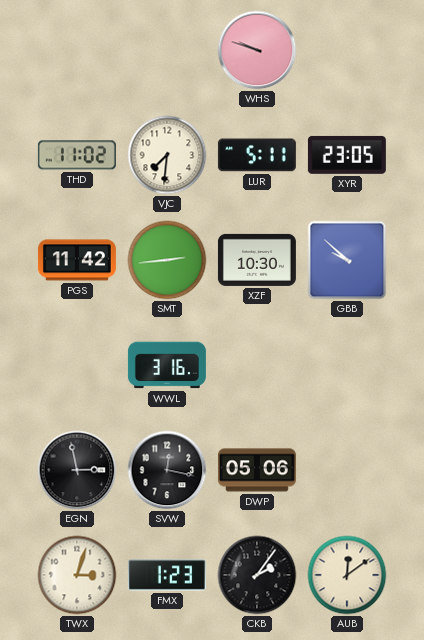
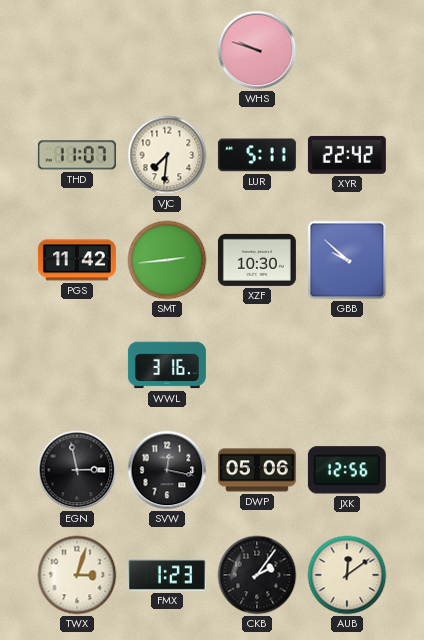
THD: 11:02 -> 11:07 (77, 155)
XYR: 23:05 -> 22:42 (347, 155)
JXK: none -> 12:56 (347, 470)
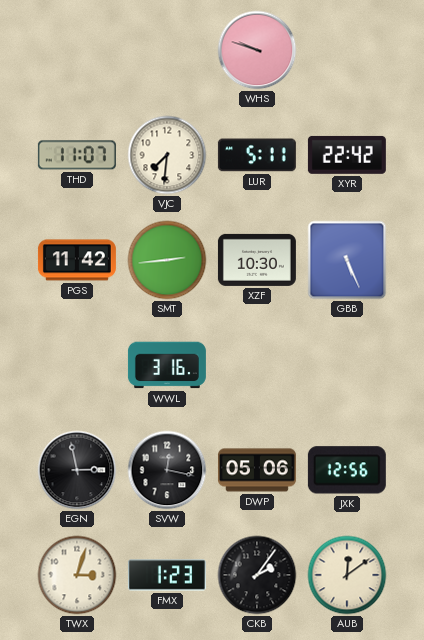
GBB: 9:52 -> 5:26 (347, 260)
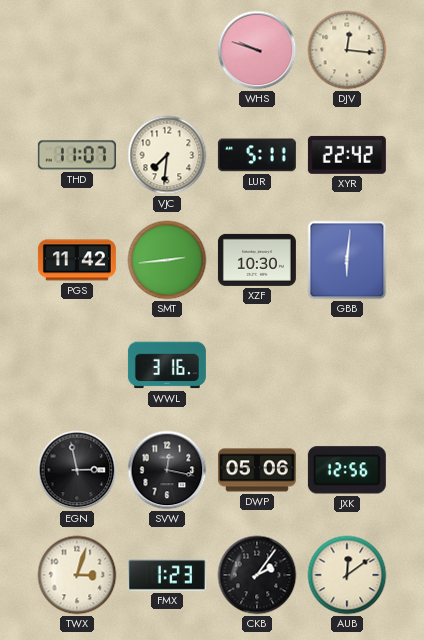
DJV: none -> 12:16 (347, 50)
GBB: 5:26 -> 6:01 (347, 260)
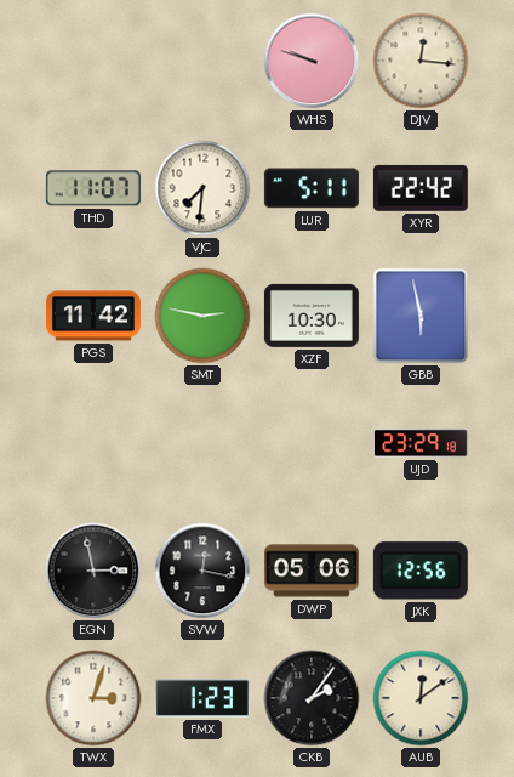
SMT: 2:44 -> 2:47 (202, 316)
GBB: 6:01 -> 5:58 (421, 316)
WWL: 3:16 -> none (167, 365)
UJD: none -> 23:29 (421, 443)
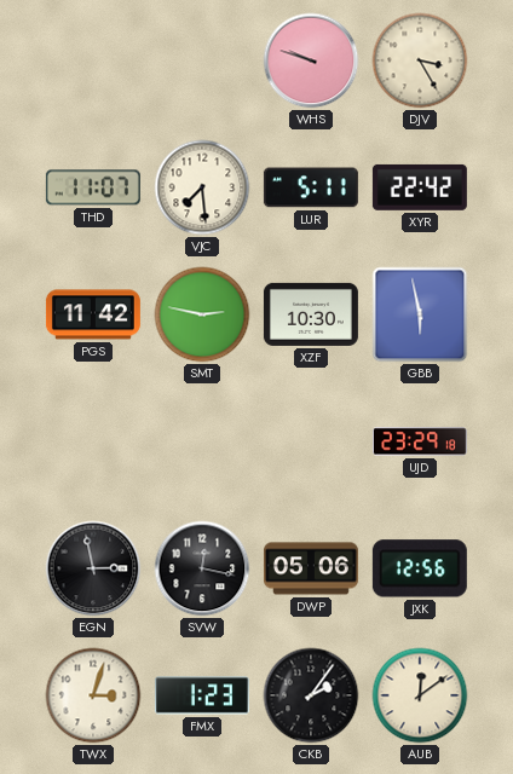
DJV: 12:16 -> 3:25 (420, 60)
VJC: 7:31 -> 7:29 (202, 187)
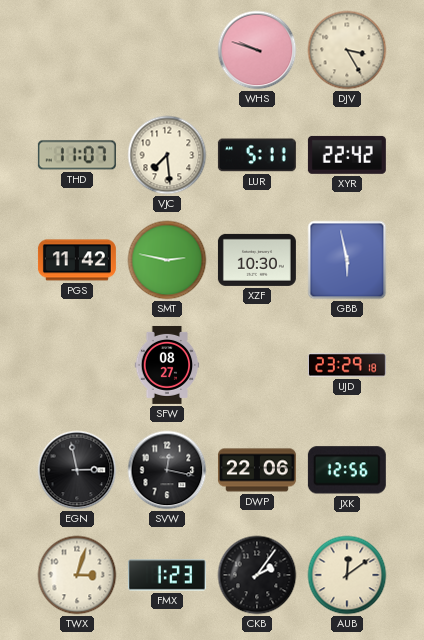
SFW: none -> 08:27 (167, 365)
DWP: 05:06 -> 22:06 (257, 470)
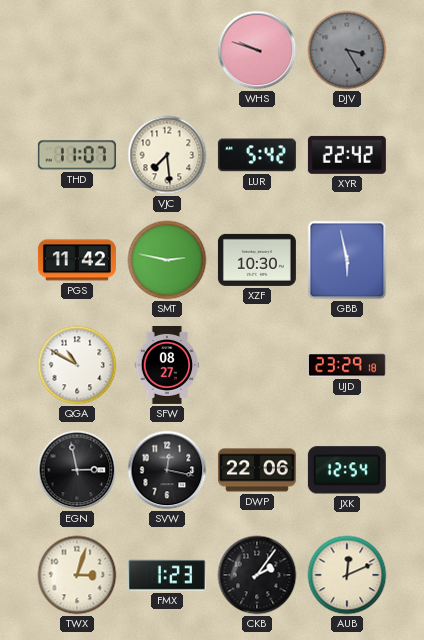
DJV dial: cream -> grey (347, 50)
LUR: 5:11 -> 5:42 (257, 155)
QGA: none -> 10:50 (77, 365)
JXK: 12:56 -> 12:54 (347, 470)
AUB: 12:09 -> 12:11 (347, 575)
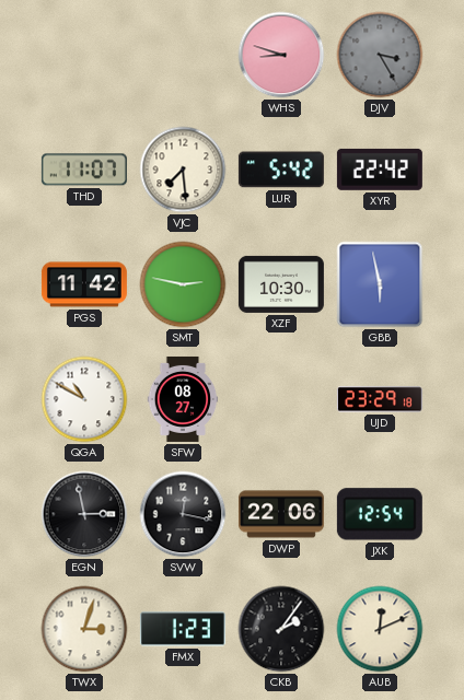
WHS: 9:48 -> 8:48 (281, 55)
